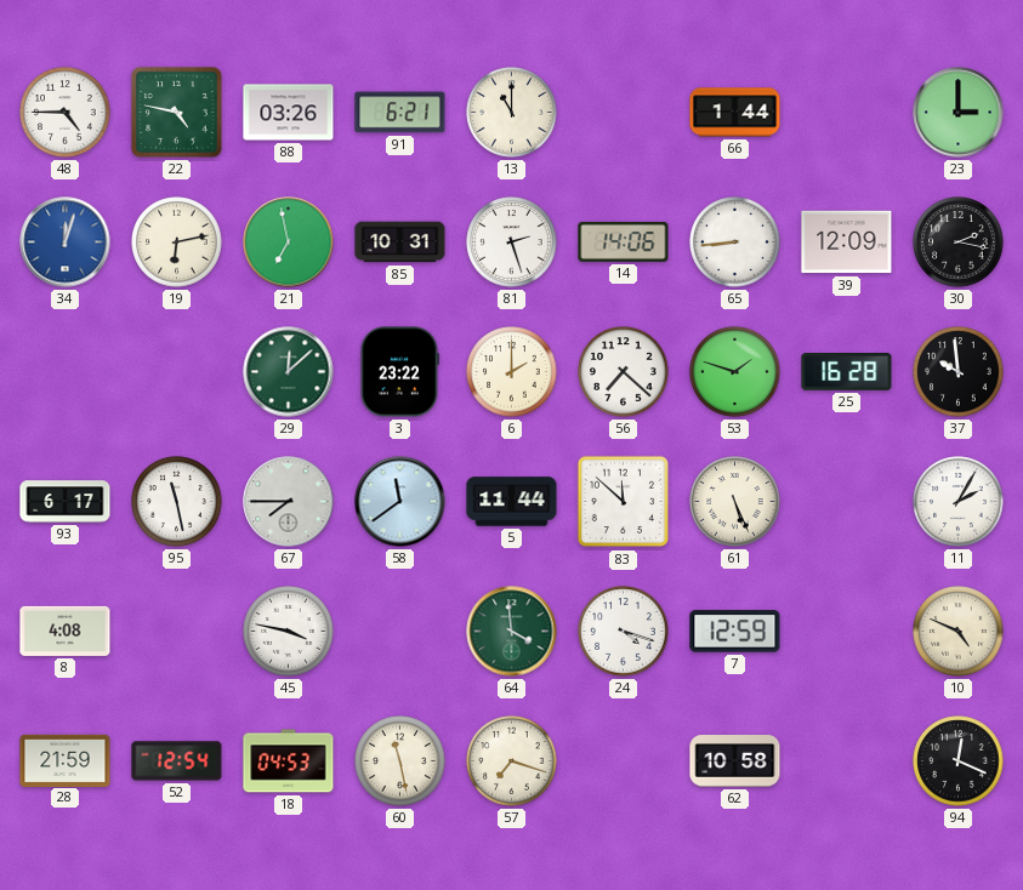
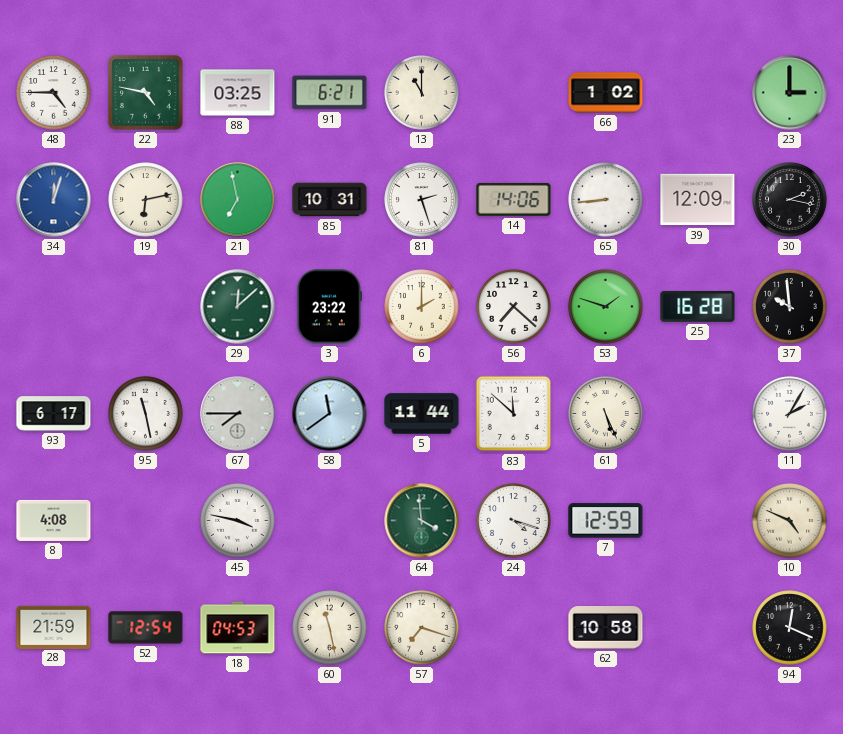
88: 03:26 -> 03:25 (238, 93)
66: 1:44 -> 1:02 (606, 93)
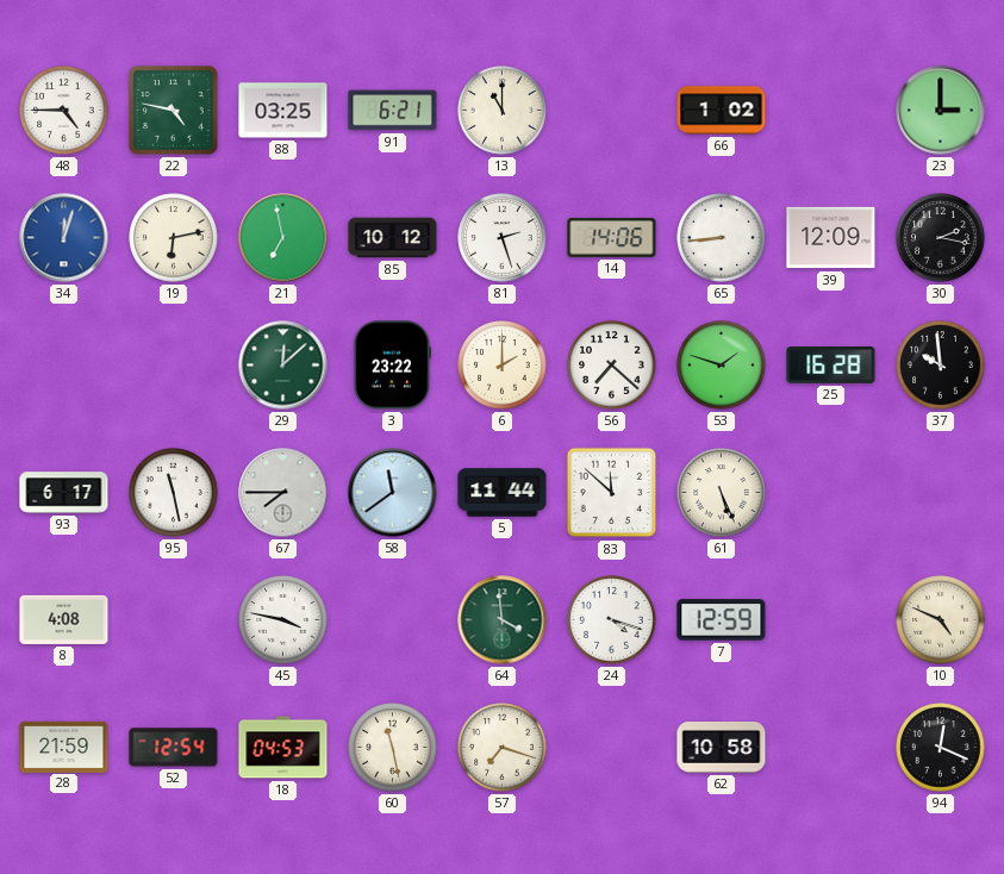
85: 10:31 -> 10:12 (393, 238)
11: 2:05 -> none (790, 414)
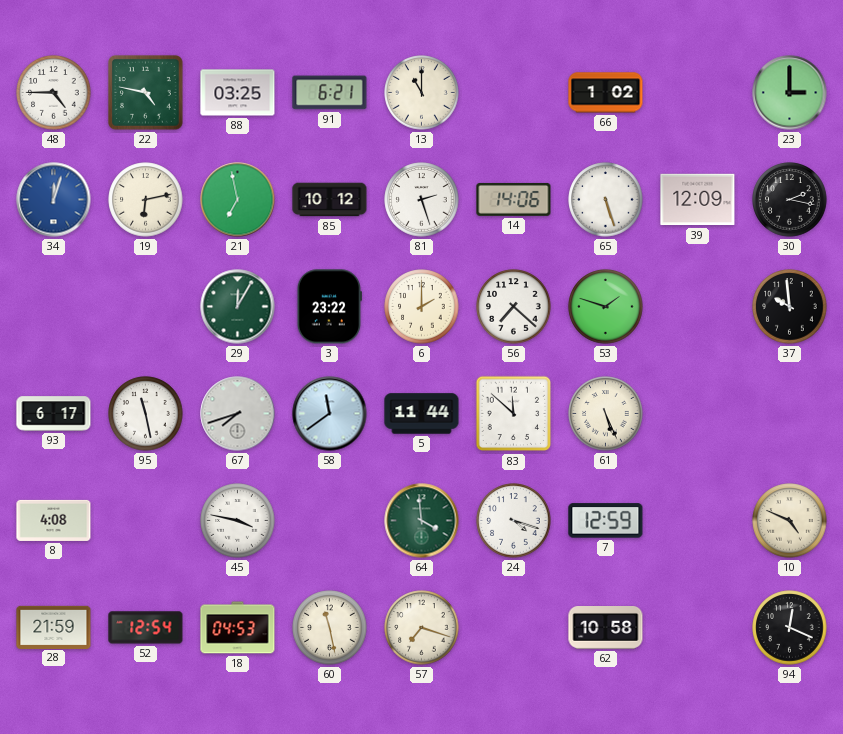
65: 8:44 -> 5:27 (606, 200)
29: 12:08 -> 12:05 (238, 307)
25: 16:28 -> none (831, 366)
67: 7:45 -> 7:42 (238, 414)
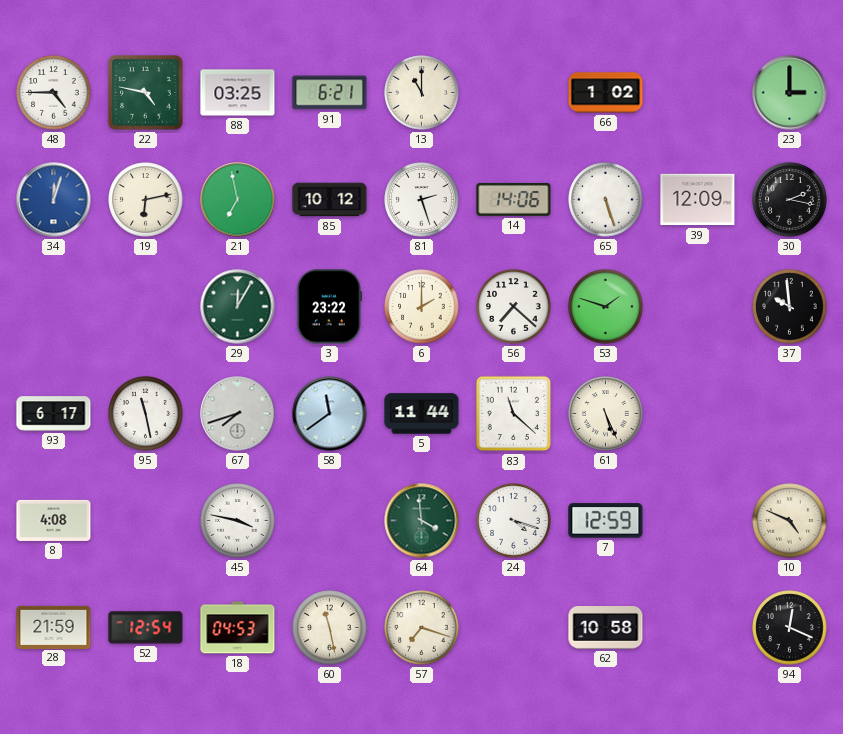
83: 11:52 -> 11:22 (514, 414)
